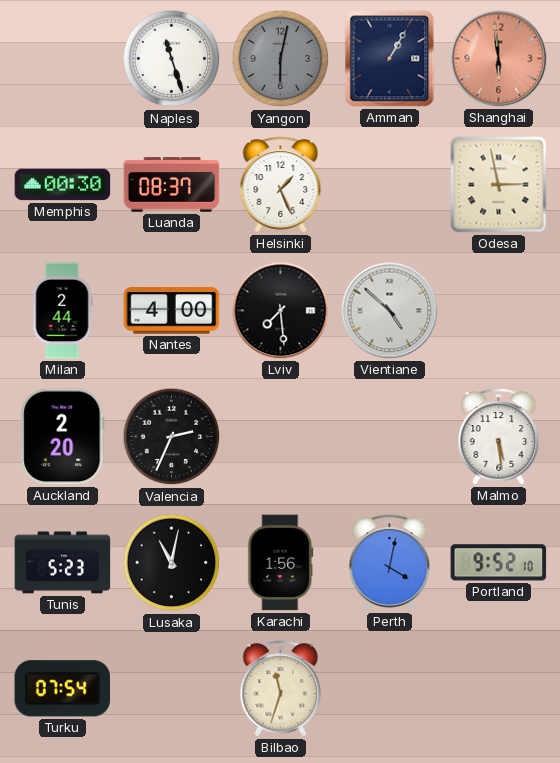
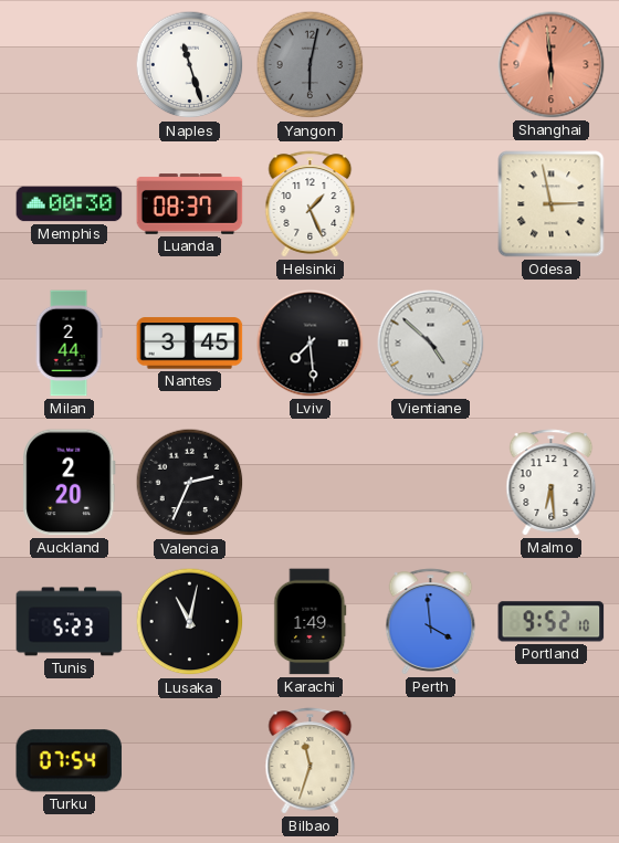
Amman: 1:05 -> none (390, 59)
Nantes: 4:00 -> 3:45 (190, 344)
Malmo: 5:29 -> 6:29 (552, 483)
Karachi: 1:56 -> 1:49 (311, 622)
Perth: 4:02 -> 3:59 (431, 622)
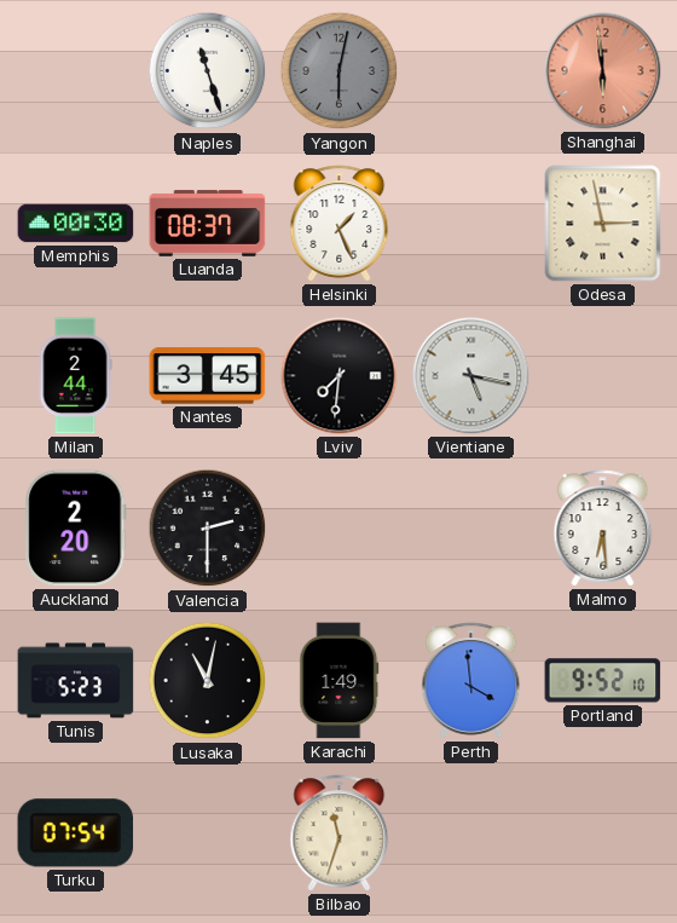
Lviv: 7:29 -> 7:31 (340, 376)
Vientiane: 4:52 -> 5:17 (471, 376)
Valencia: 2:34 -> 2:30 (208, 529)
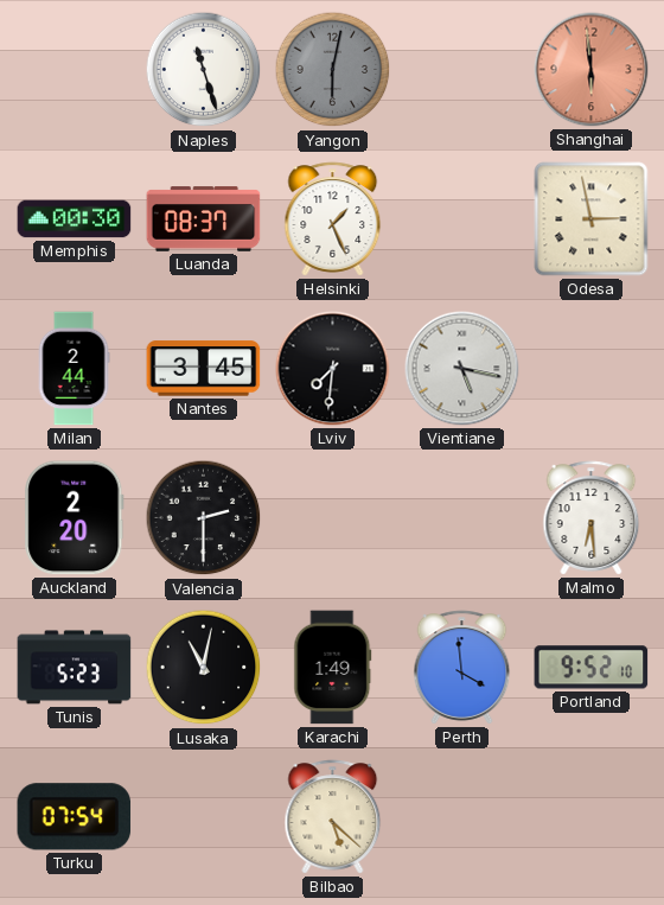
Bilbao: 11:33 -> 5:22 (333, 817)
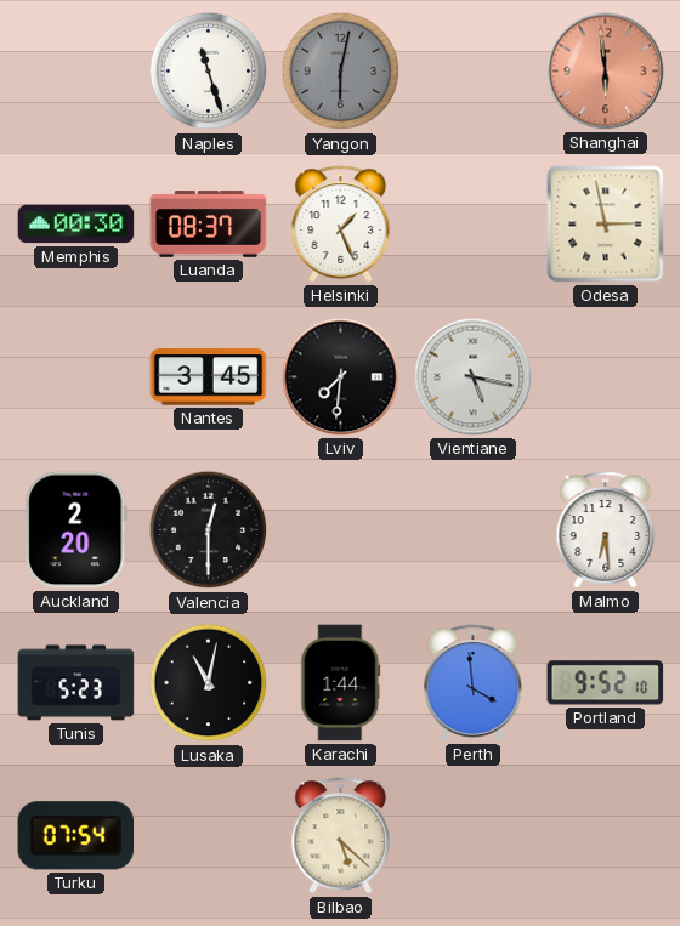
Milan: 2:44 -> none (74, 369)
Valencia: 2:30 -> 12:30 (209, 530)
Karachi: 1:49 -> 1:44 (341, 683)
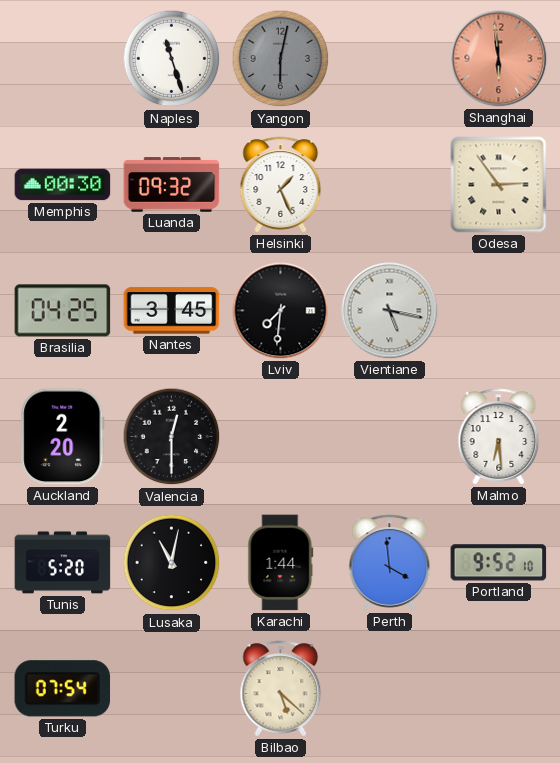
Luanda: 08:37 -> 09:32 (172, 185)
Odesa: 2:58 -> 2:54 (499, 185)
Brasilia: none -> 04:25 (63, 311)
Tunis: 5:23 -> 5:20 (63, 563)
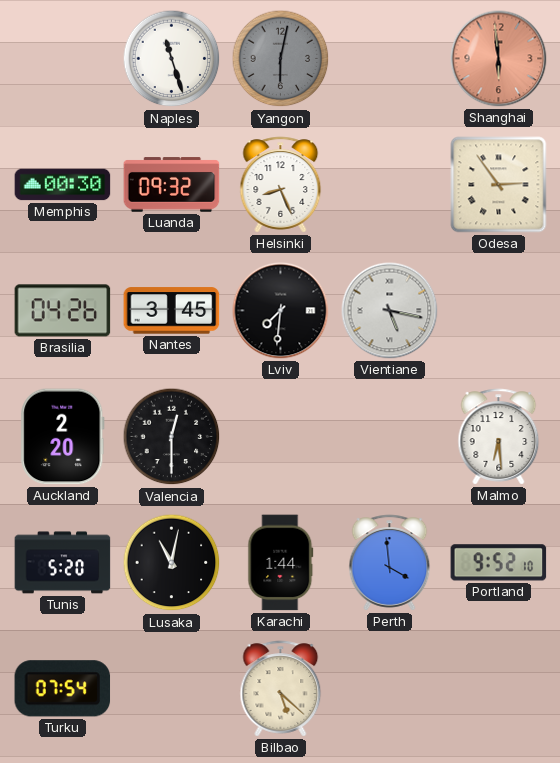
Helsinki: 1:26 -> 8:26 (281, 185)
Brasilia: 04:25 -> 04:26 (63, 311)
